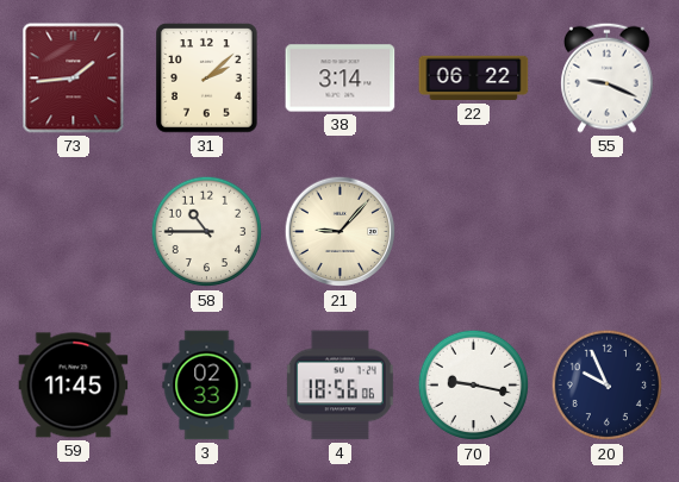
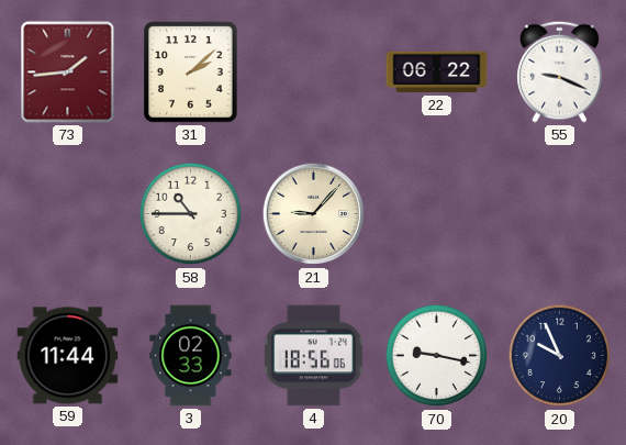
38: 3:14 -> none (341, 79)
59: 11:45 -> 11:44 (68, 356)
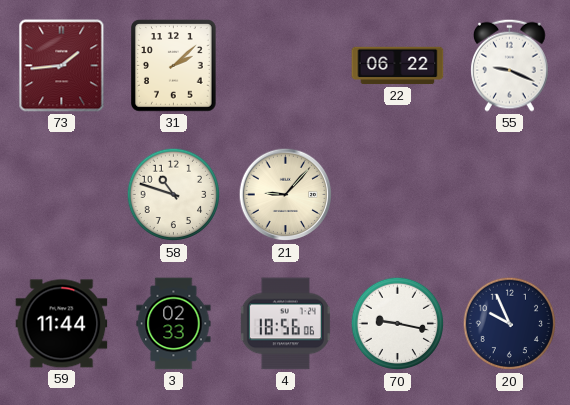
58: 10:45 -> 10:48 (174, 195)
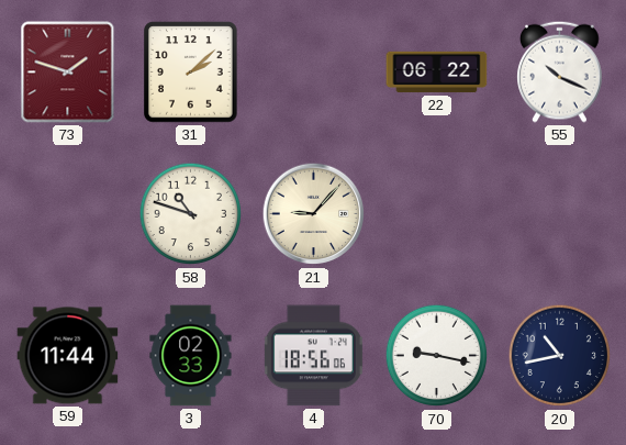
73: 1:44 -> 1:48 (68, 73)
55: 9:19 -> 10:19 (560, 71)
20: 9:56 -> 10:43 (560, 356)
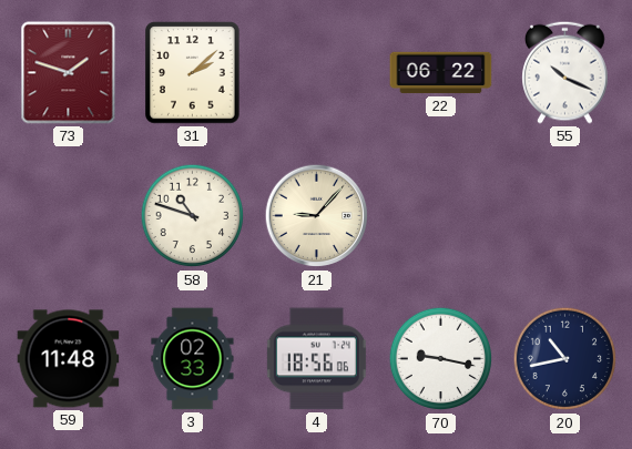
59: 11:44 -> 11:48 (69, 359)
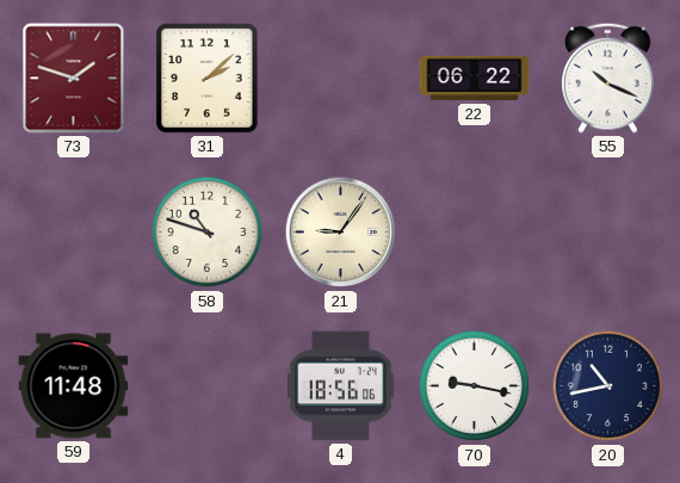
21: 9:07 -> 9:06 (341, 233)
3: 02:33 -> none (193, 359)
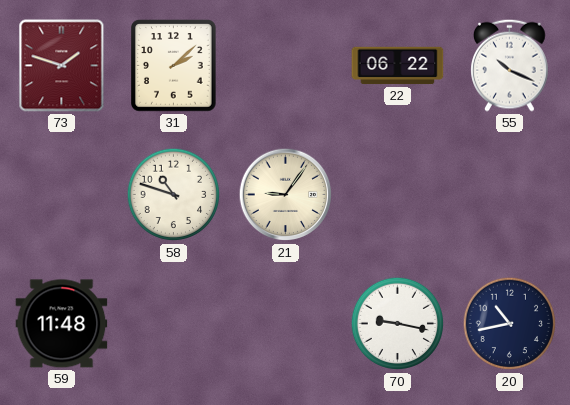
4: 18:56 -> none (340, 386)
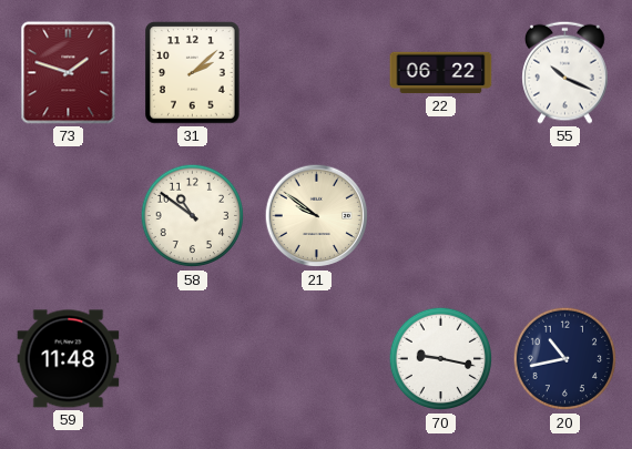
58: 10:48 -> 10:51 (193, 216)
21: 9:06 -> 9:51 (317, 216)
